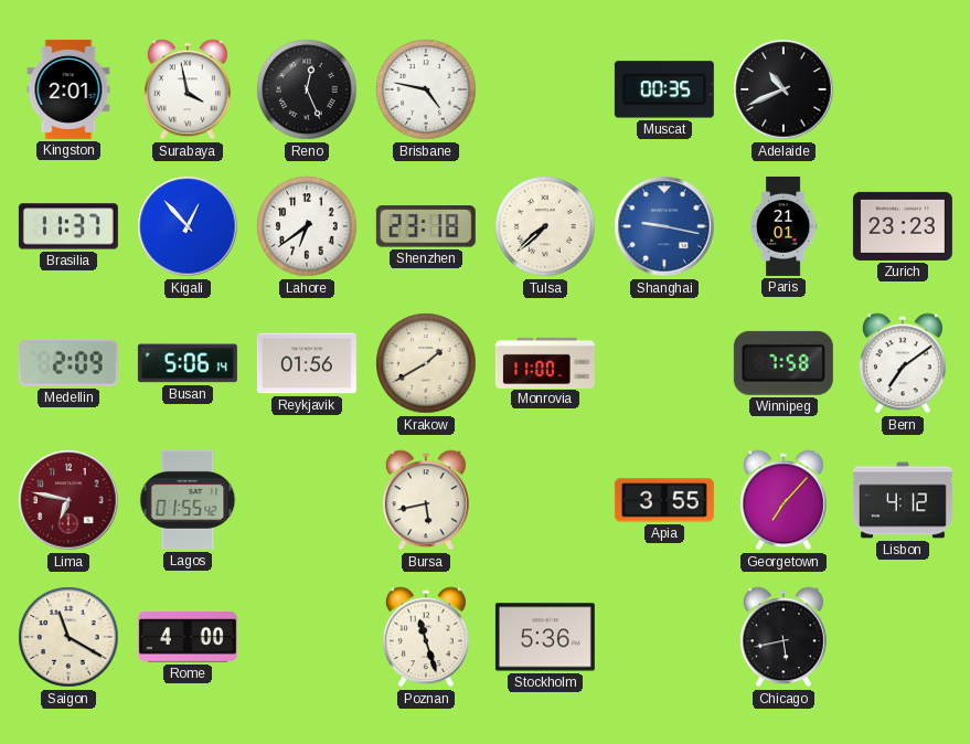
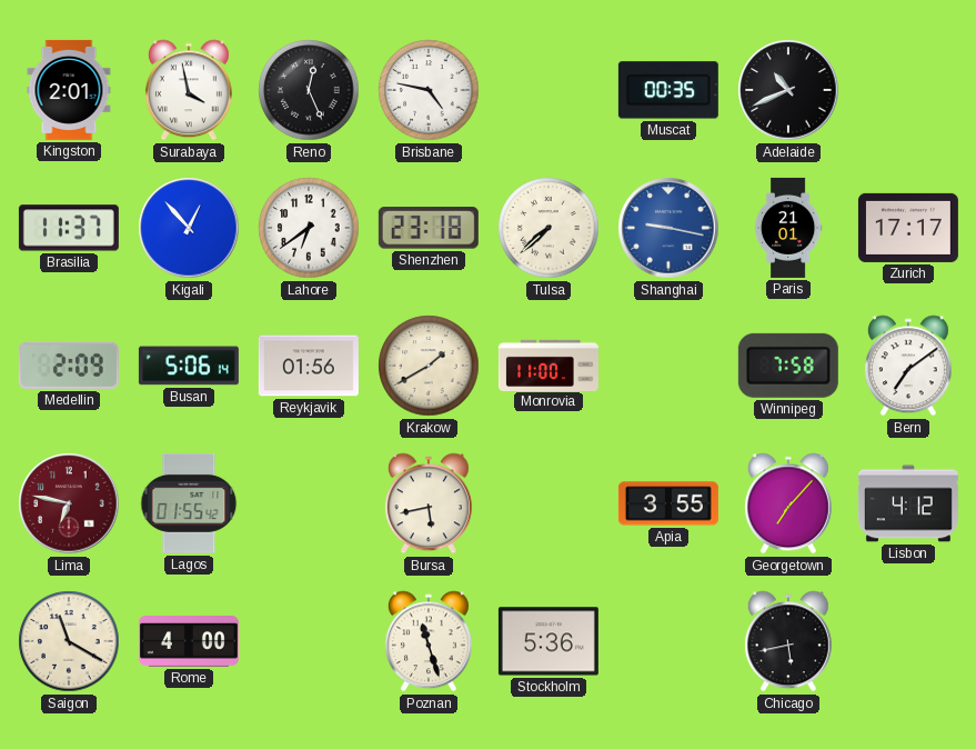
Zurich: 23:23 -> 17:17 (908, 228)
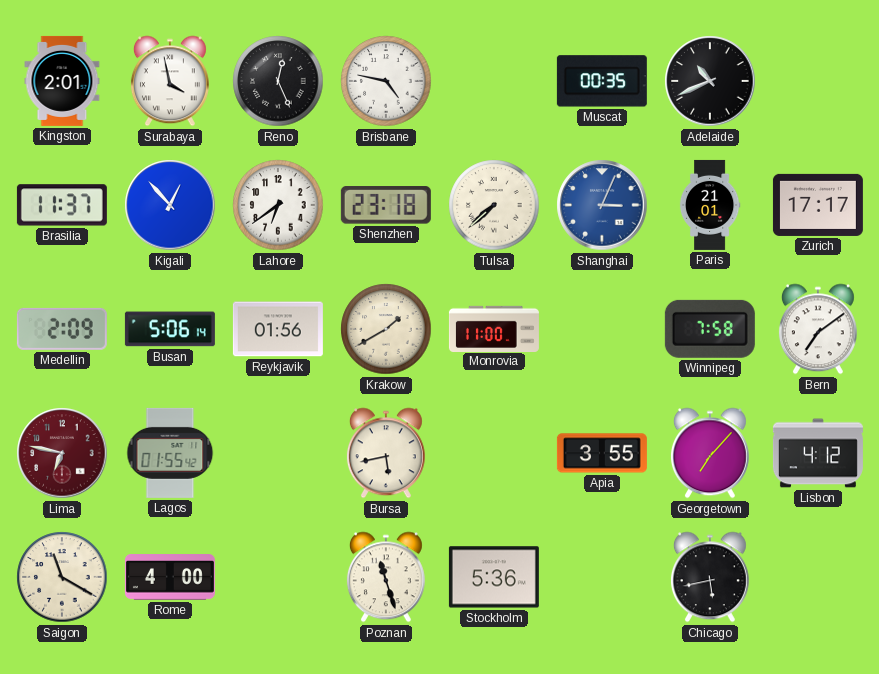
Shanghai: 9:17 -> 3:04 (602, 205)
